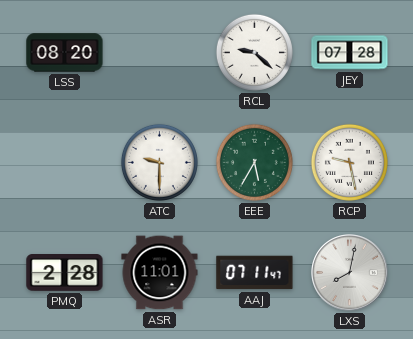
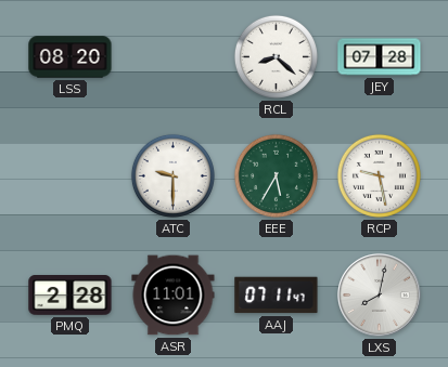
RCL: 9:22 -> 8:22 (276, 56)
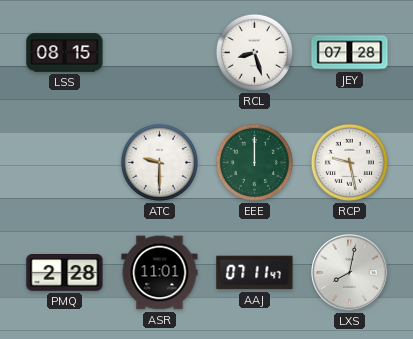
LSS: 08:20 -> 08:15 (65, 53)
RCL: 8:22 -> 8:27 (254, 52)
EEE: 5:35 -> 12:00 (254, 162)
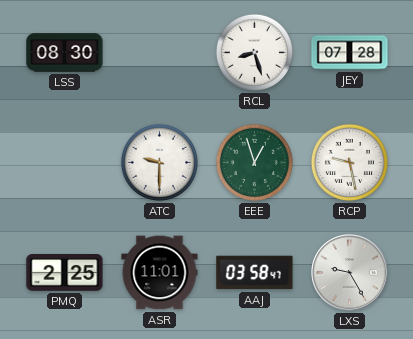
LSS: 08:15 -> 08:30 (65, 53)
EEE: 12:00 -> 12:57 (254, 162)
PMQ: 2:28 -> 2:25 (65, 273)
AAJ: 07:11 -> 03:58 (255, 273)
LXS: 8:02 -> 9:25 (350, 273)
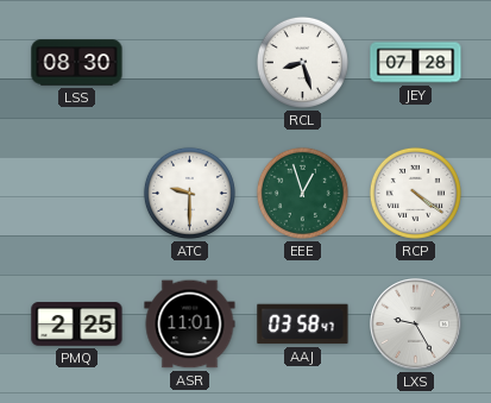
RCP: 9:28 -> 4:21 (415, 193)
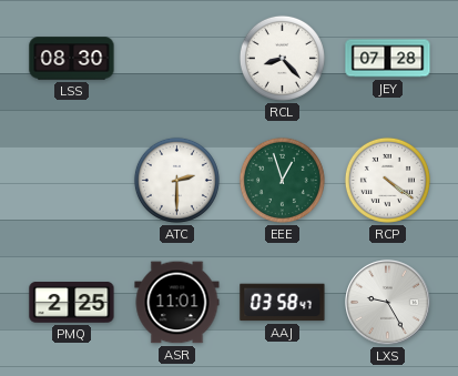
RCL: 8:27 -> 8:23 (282, 58)
ATC: 9:30 -> 2:30 (176, 180)
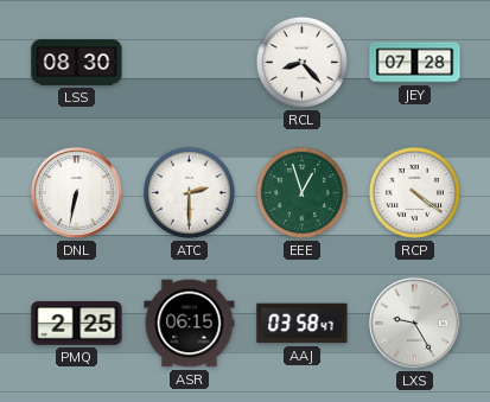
DNL: none -> 6:32 (77, 193)
ASR: 11:01 -> 06:15 (190, 324)
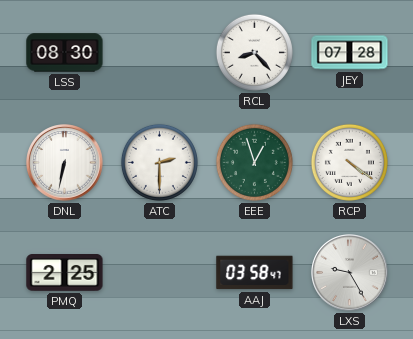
ASR: 06:15 -> none (190, 324)
